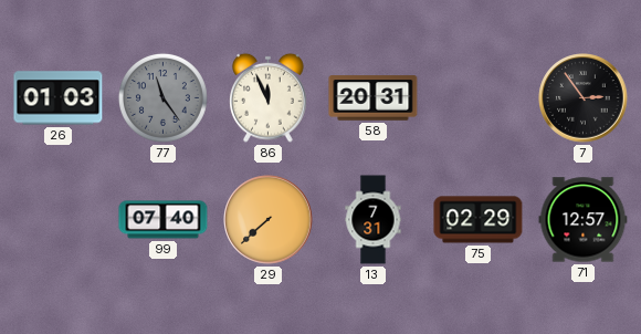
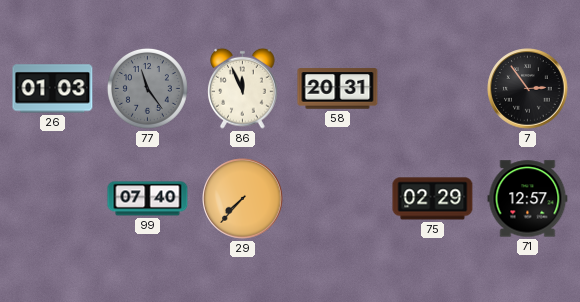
29: 7:38 -> 7:37 (243, 199)
13: 7:31 -> none (374, 220)
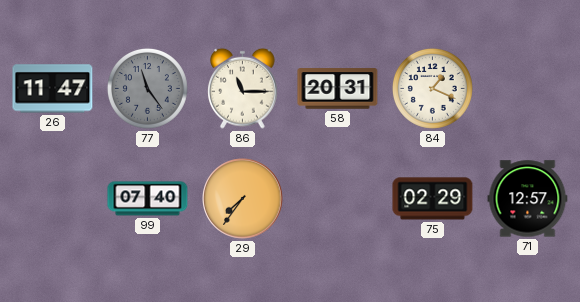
26: 01:03 -> 11:47 (53, 89)
86: 11:56 -> 11:15 (243, 88)
84: none -> 1:19 (432, 88)
7: 2:54 -> none (528, 89)
29: 7:37 -> 7:36 (243, 199)
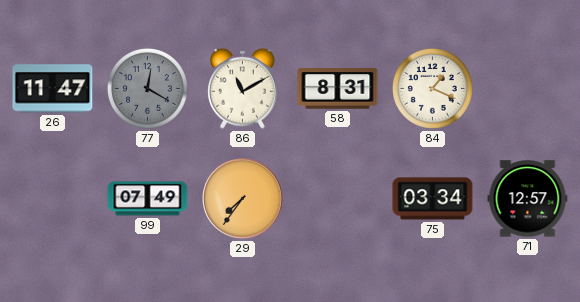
77: 11:24 -> 12:20 (147, 88)
86: 11:15 -> 11:10 (243, 88)
58: 20:31 -> 8:31 (338, 89)
99: 07:40 -> 07:49 (148, 199)
75: 02:29 -> 03:34 (433, 199)
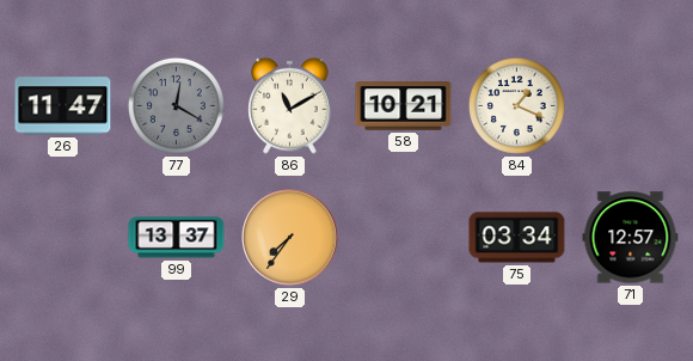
58: 8:31 -> 10:21 (404, 106)
99: 07:49 -> 13:37 (177, 238)
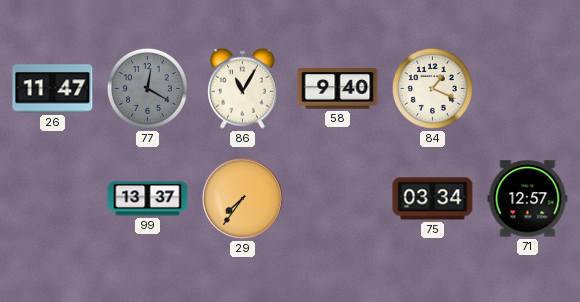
86: 11:10 -> 11:05 (243, 88)
58: 10:21 -> 9:40 (338, 89)
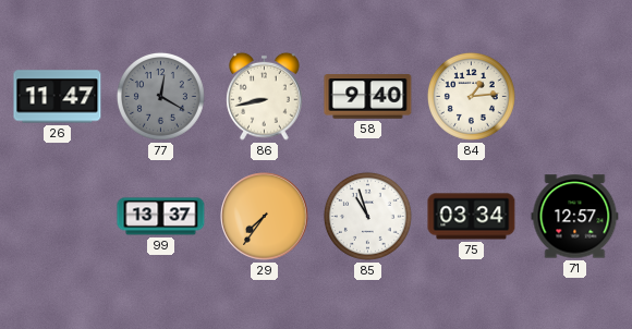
86: 11:05 -> 8:43 (265, 96)
84: 1:19 -> 1:14 (471, 96)
85: none -> 10:57 (367, 216)
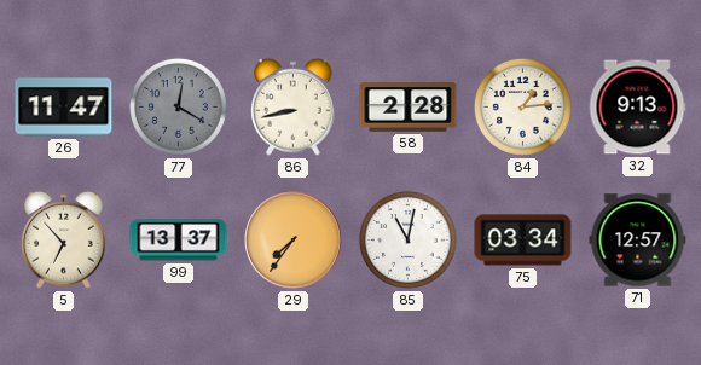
58: 9:40 -> 2:28 (409, 108)
32: none -> 9:13 (637, 108)
5: none -> 6:53 (64, 239)
85: 10:57 -> 11:02 (407, 239)
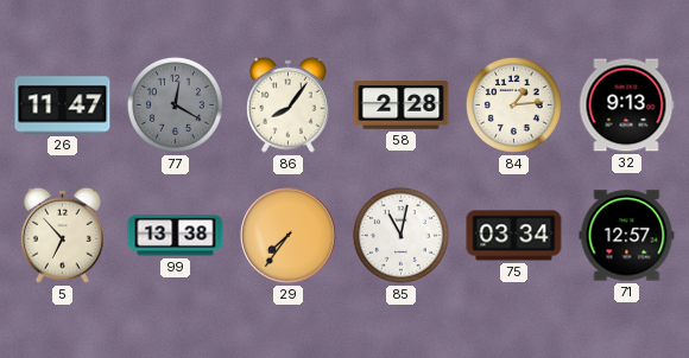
86: 8:43 -> 8:06 (289, 104)
99: 13:37 -> 13:38 (176, 236)
